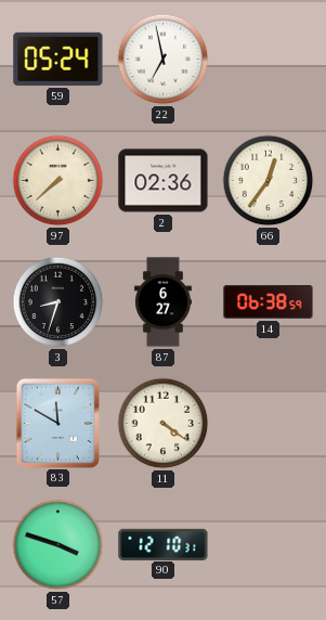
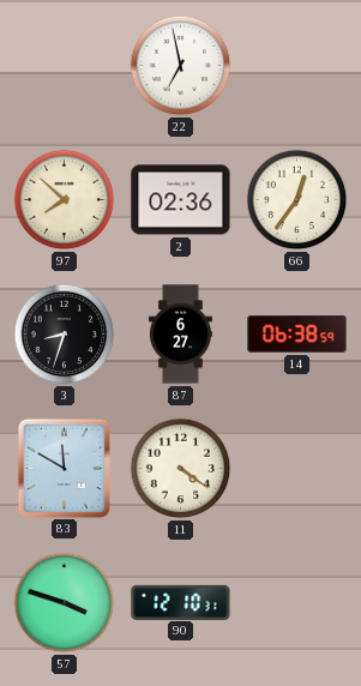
59: 05:24 -> none (58, 59)
97: 7:38 -> 7:52 (65, 200)
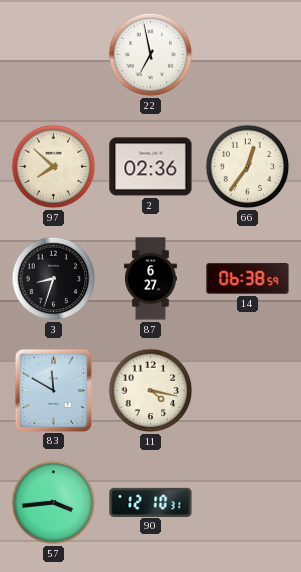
11: 4:21 -> 4:17 (151, 391)
57: 3:48 -> 3:44 (54, 503)
